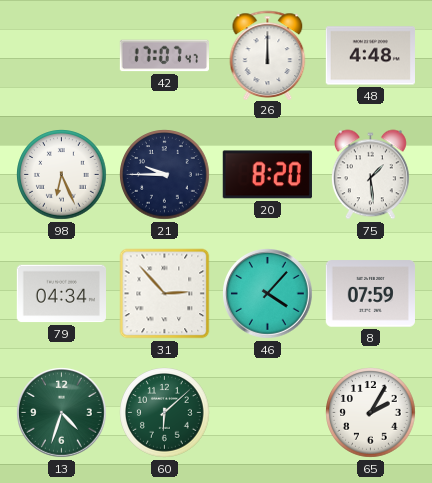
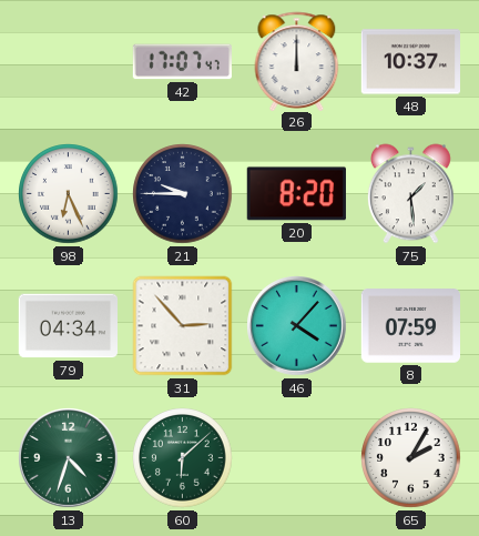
48: 4:48 -> 10:37 (410, 62)
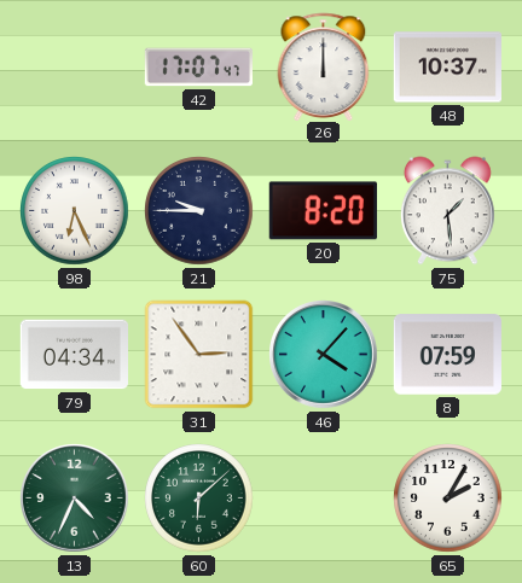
31: 2:53 -> 2:54 (199, 355)
13: 4:33 -> 4:34 (75, 499)
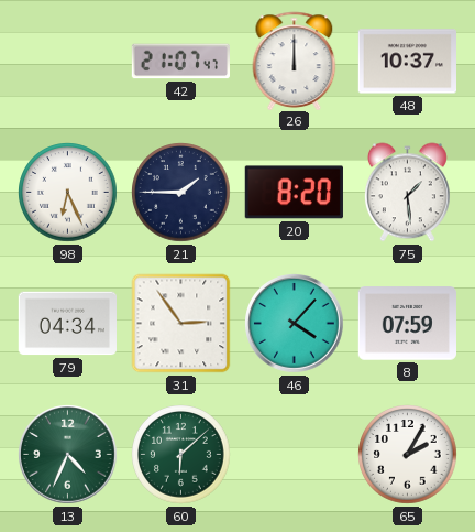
42: 17:07 -> 21:07 (180, 62)
21: 9:45 -> 1:45 (181, 193)
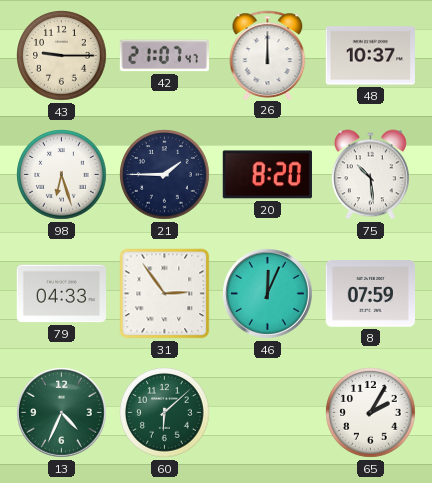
43: none -> 9:15 (62, 56)
98: 6:26 -> 6:27 (62, 175)
75: 1:29 -> 10:29 (370, 175)
79: 04:34 -> 04:33 (61, 294)
46: 4:07 -> 12:04 (268, 294)
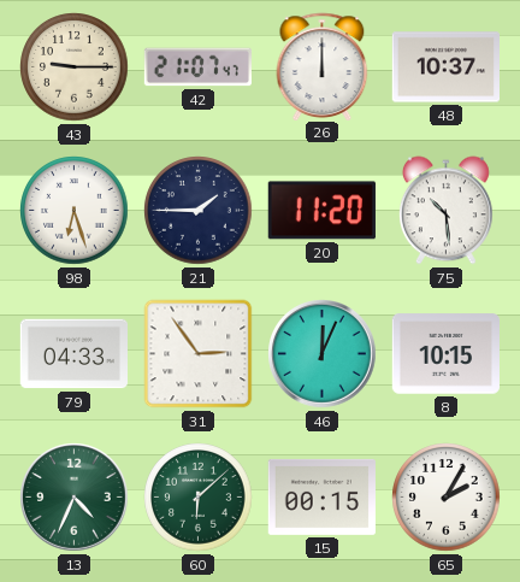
20: 8:20 -> 11:20 (321, 211)
8: 07:59 -> 10:15 (445, 354)
15: none -> 00:15 (321, 496)
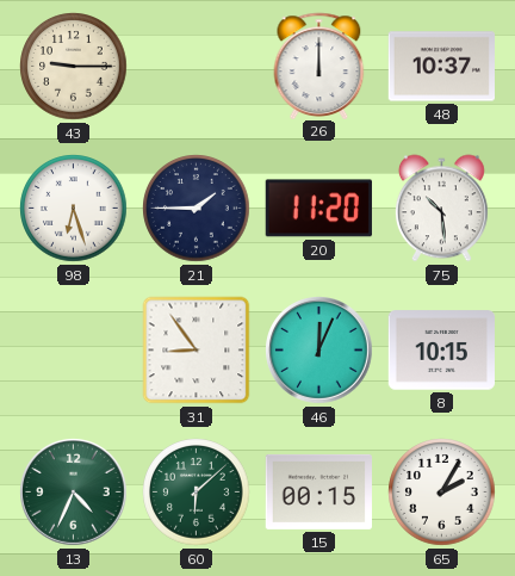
42: 21:07 -> none (197, 67)
79: 04:33 -> none (73, 354)
31: 2:54 -> 8:54 (197, 351)
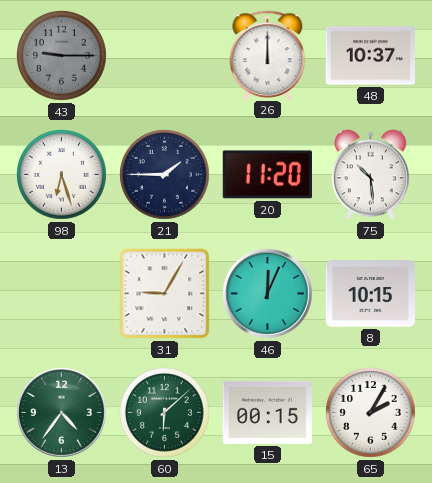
43 dial: cream -> grey (62, 56)
31: 8:54 -> 9:05 (165, 294)
13: 4:34 -> 4:36 (62, 413)
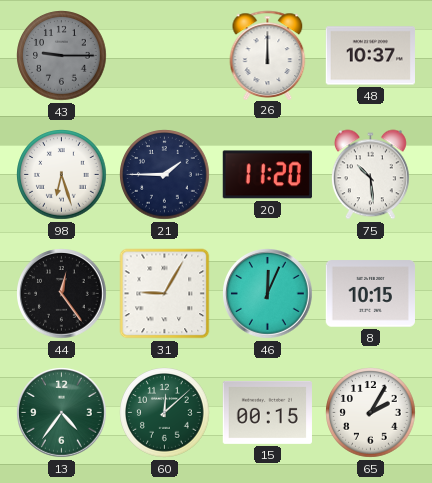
44: none -> 12:24 (62, 294)
60: 6:08 -> 12:08 (165, 413)
